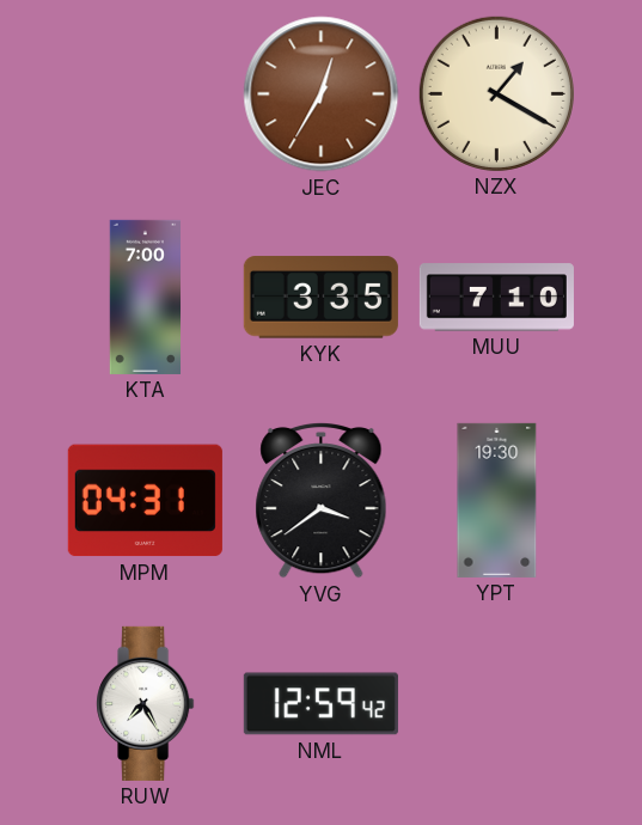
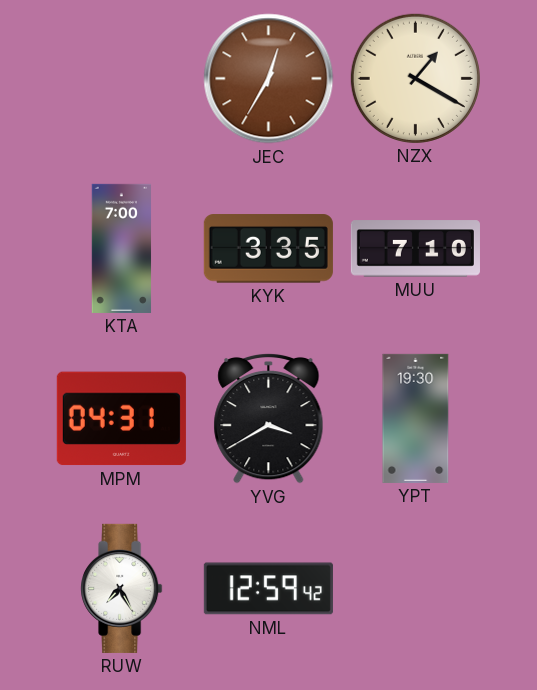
YVG: 3:39 -> 3:40 (269, 418)
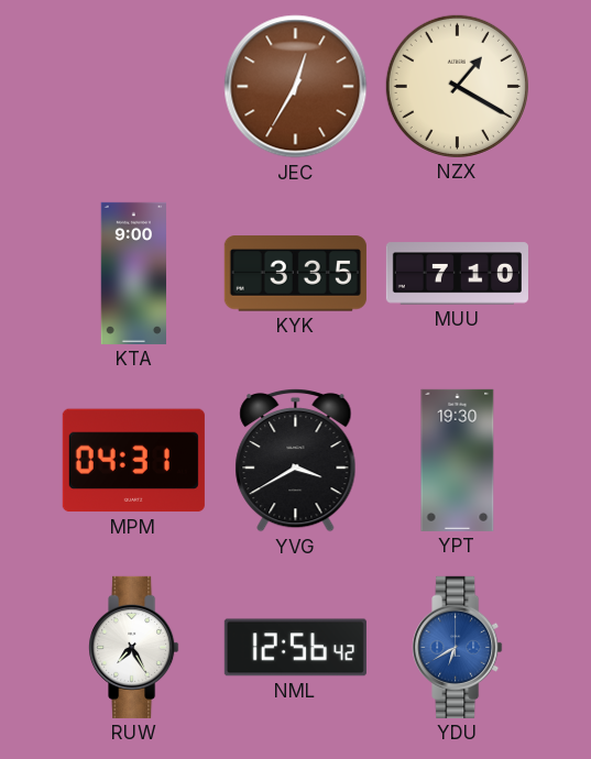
KTA: 7:00 -> 9:00 (134, 273)
NML: 12:59 -> 12:56 (295, 648)
YDU: none -> 6:40 (458, 647)
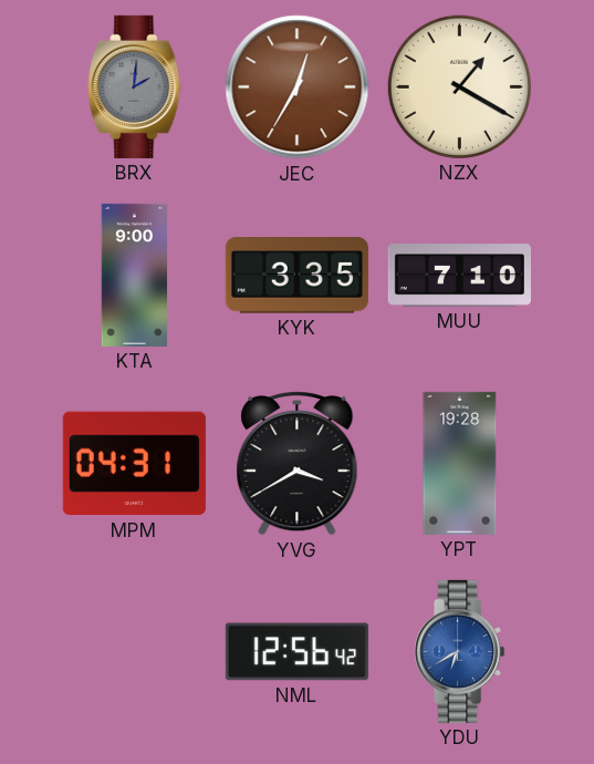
BRX: none -> 2:01 (135, 86)
YPT: 19:30 -> 19:28 (460, 463)
RUW: 7:25 -> none (134, 647)
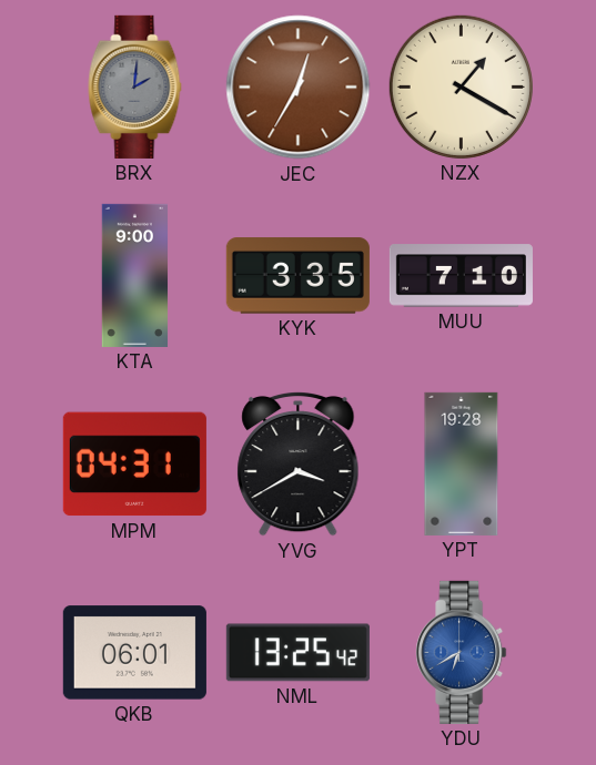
QKB: none -> 06:01 (134, 653)
NML: 12:56 -> 13:25 (297, 653)
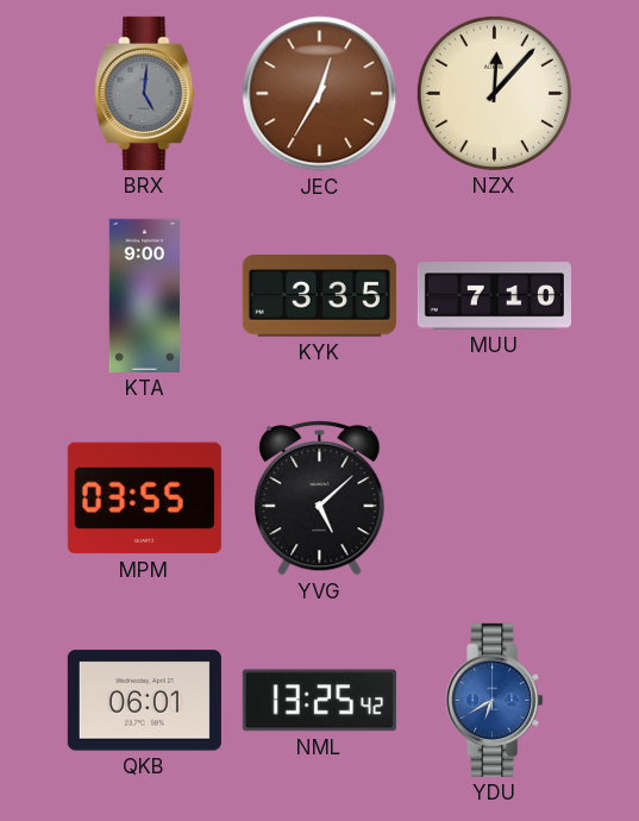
BRX: 2:01 -> 5:01 (145, 93)
NZX: 1:20 -> 12:07 (494, 93)
MPM: 04:31 -> 03:55 (144, 499)
YVG: 3:40 -> 5:08 (320, 497)
YPT: 19:28 -> none (462, 463)
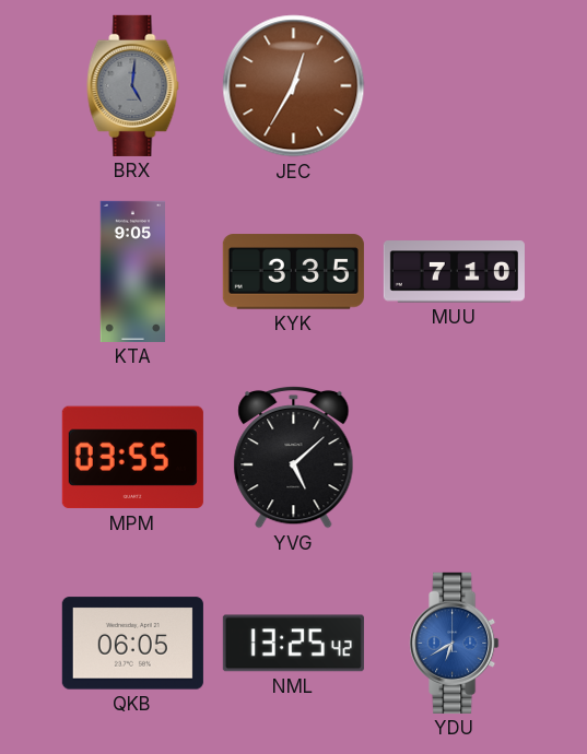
NZX: 12:07 -> none (494, 93)
KTA: 9:00 -> 9:05 (133, 271)
QKB: 06:01 -> 06:05 (132, 644)
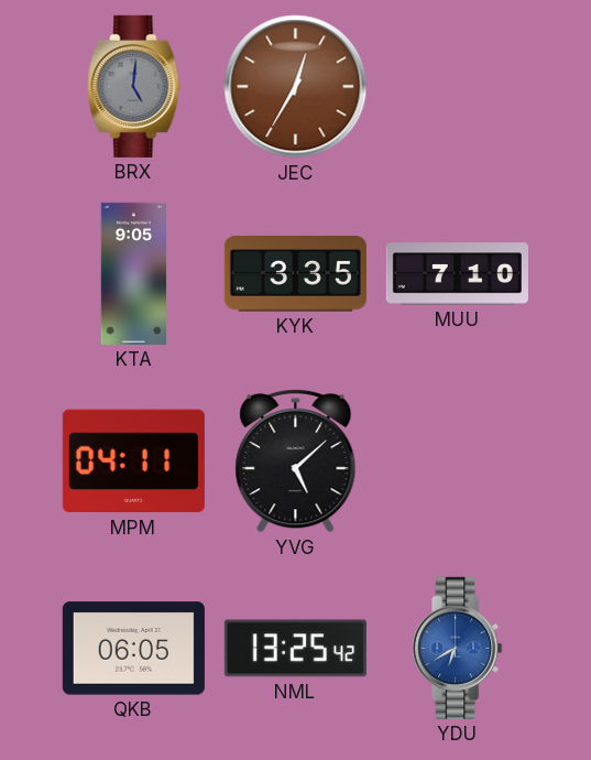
MPM: 03:55 -> 04:11 (133, 462)
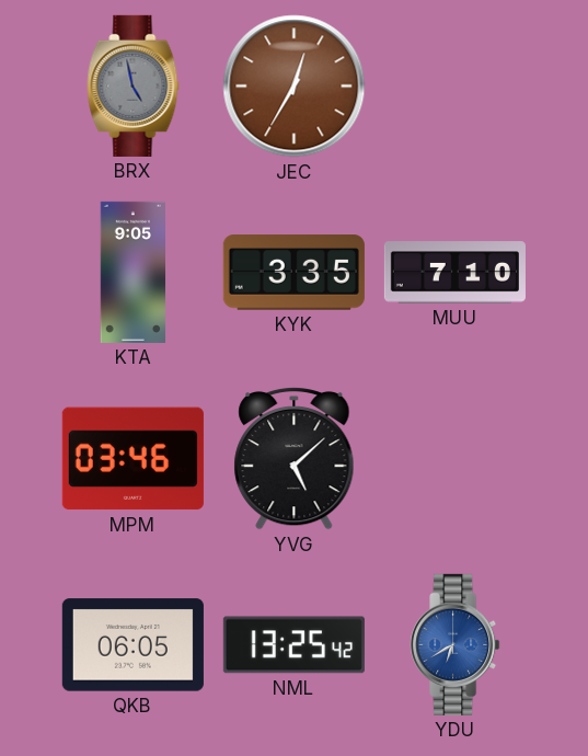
BRX: 5:01 -> 4:58 (134, 85)
MPM: 04:11 -> 03:46 (132, 459)
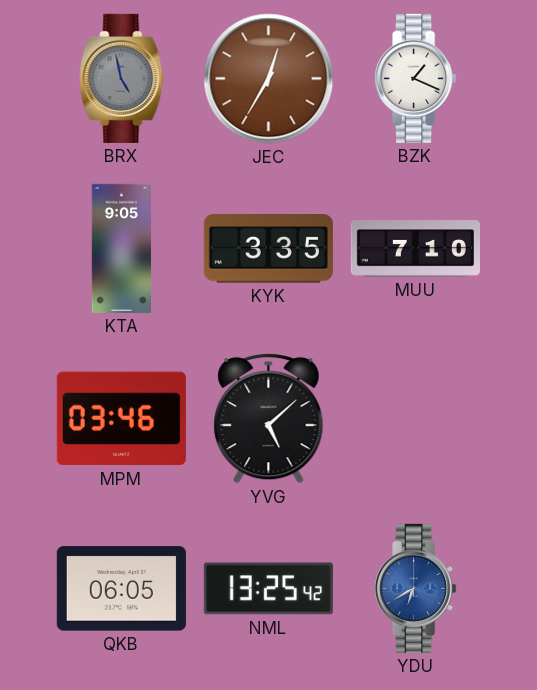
BZK: none -> 1:19 (416, 78)
